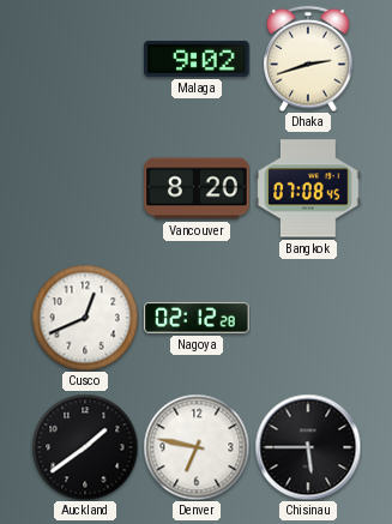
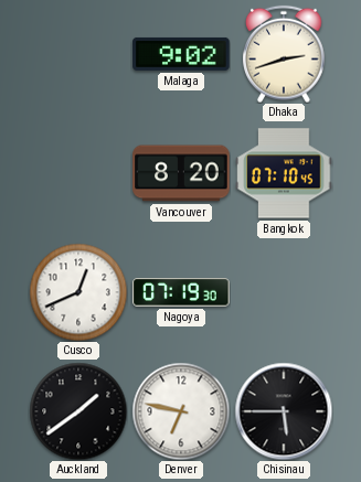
Bangkok: 07:08 -> 07:10 (284, 173)
Nagoya: 02:12 -> 07:19 (181, 292)
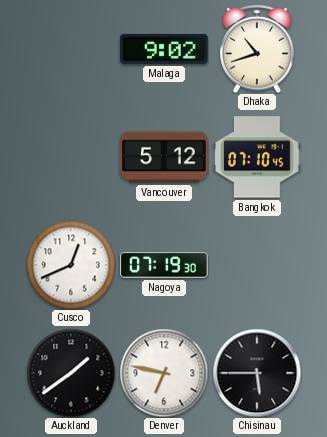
Dhaka: 2:42 -> 10:42 (257, 49)
Vancouver: 8:20 -> 5:12 (164, 157)
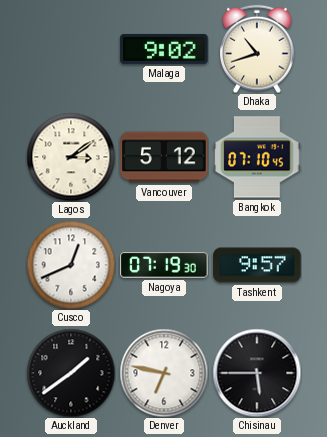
Lagos: none -> 3:09 (71, 157)
Tashkent: none -> 9:57 (257, 265)
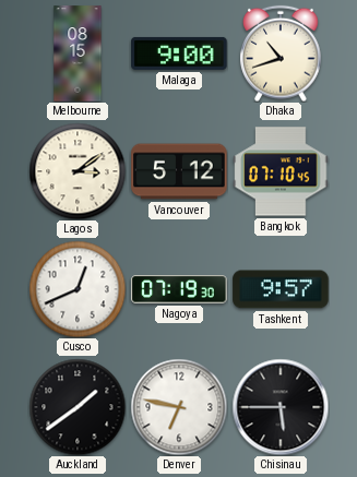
Melbourne: none -> 08:15 (78, 53)
Malaga: 9:02 -> 9:00 (179, 53)
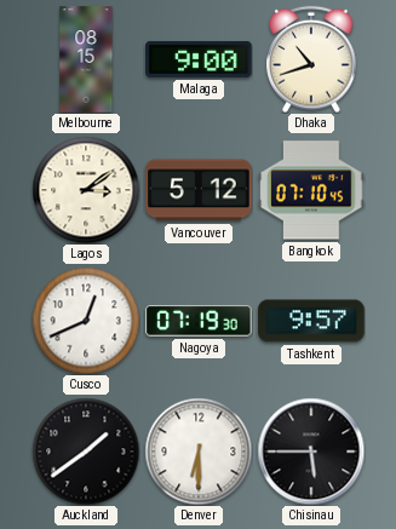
Denver: 6:47 -> 6:30 (199, 452)
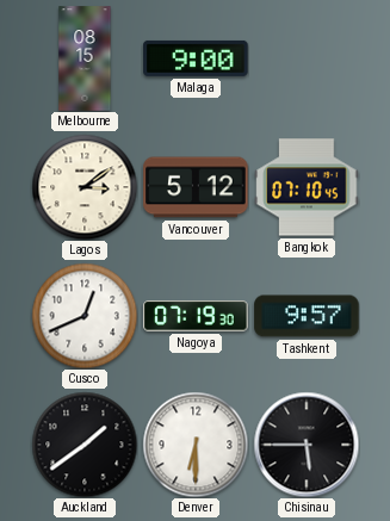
Dhaka: 10:42 -> none (311, 59)
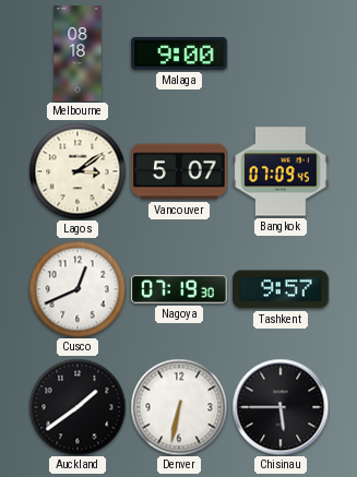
Melbourne: 08:15 -> 08:18 (78, 53)
Vancouver: 5:12 -> 5:07 (179, 171)
Bangkok: 07:10 -> 07:09 (281, 171)
Denver: 6:30 -> 6:32 (179, 407)
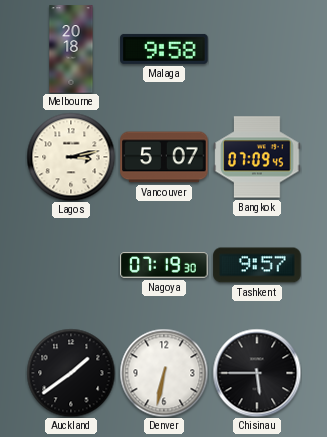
Melbourne: 08:18 -> 20:18 (71, 49)
Malaga: 9:00 -> 9:58 (164, 49)
Lagos: 3:09 -> 3:13 (71, 157)
Cusco: 12:41 -> none (78, 289)
